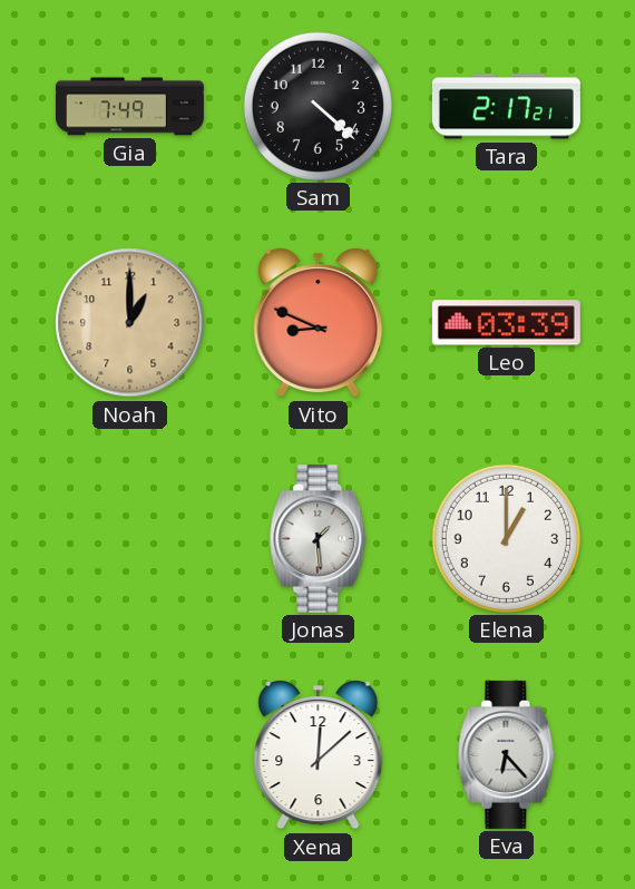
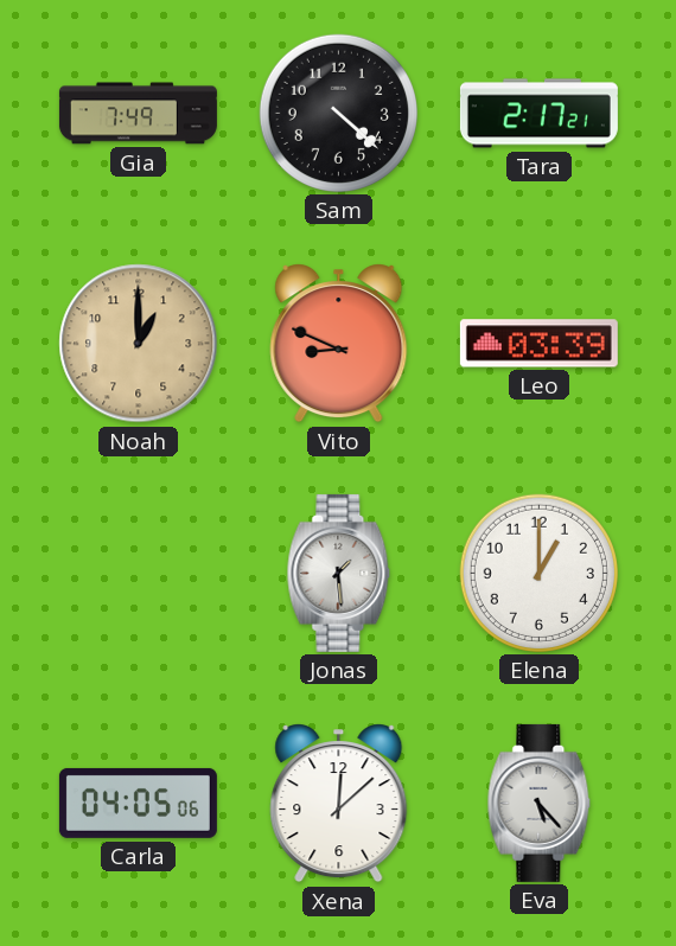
Carla: none -> 04:05 (138, 803)
Eva: 6:23 -> 5:23 (540, 803)
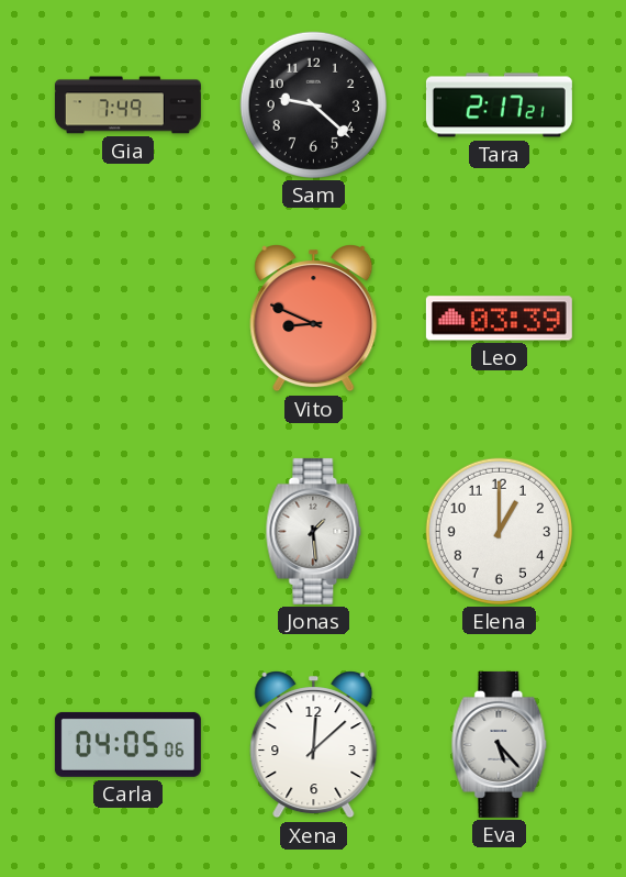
Sam: 4:22 -> 9:22 (313, 104)
Noah: 1:00 -> none (139, 344)
